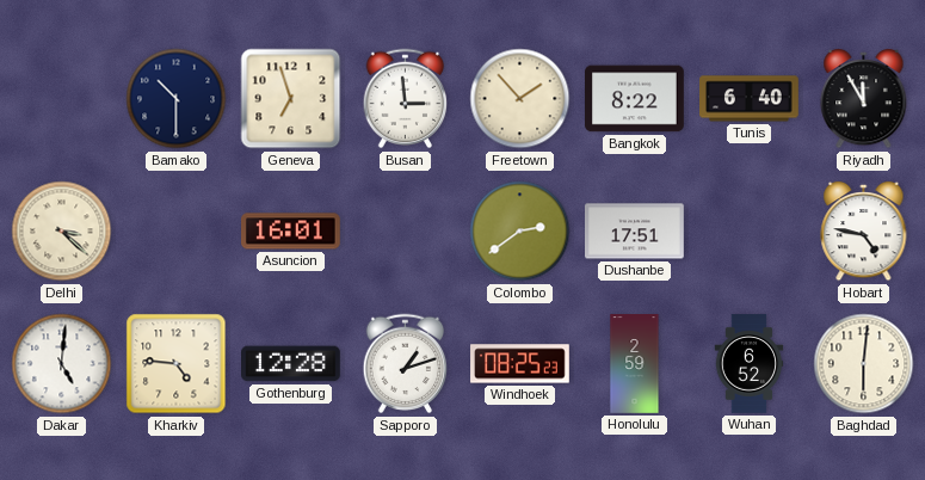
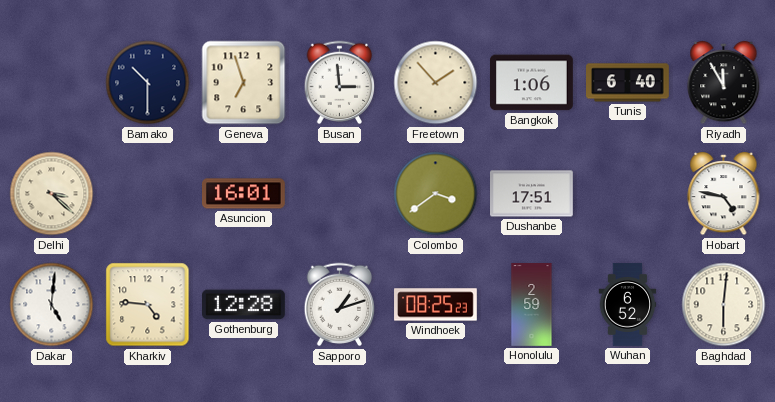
Bangkok: 8:22 -> 1:06 (532, 83)
Colombo: 2:39 -> 3:39 (436, 194)
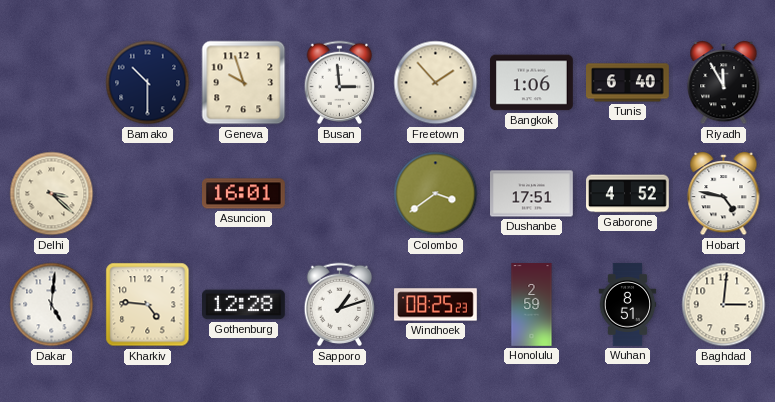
Geneva: 6:57 -> 9:57 (244, 83)
Gaborone: none -> 4:52 (628, 194)
Wuhan: 6:52 -> 8:51 (628, 305)
Baghdad: 6:01 -> 3:01 (724, 305)
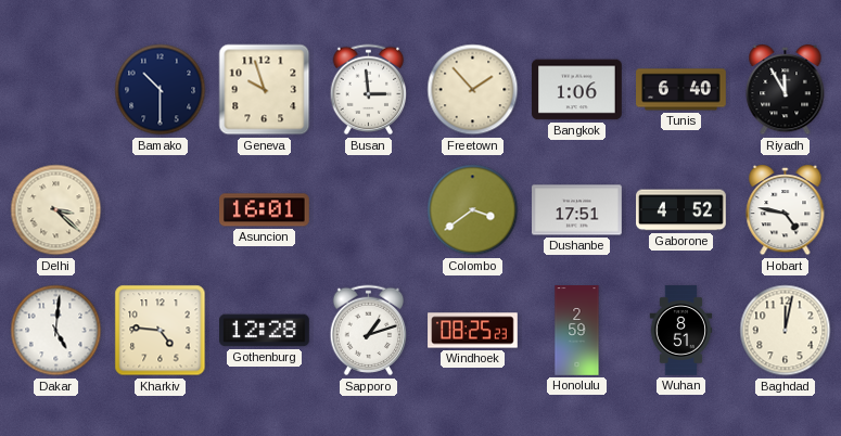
Baghdad: 3:01 -> 12:02 (786, 331)
